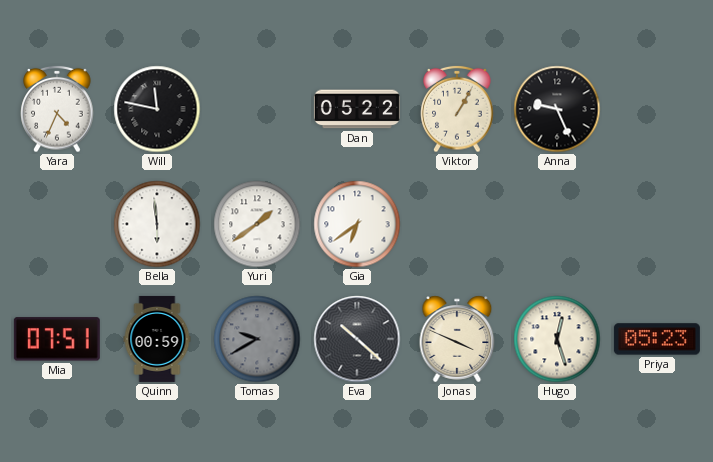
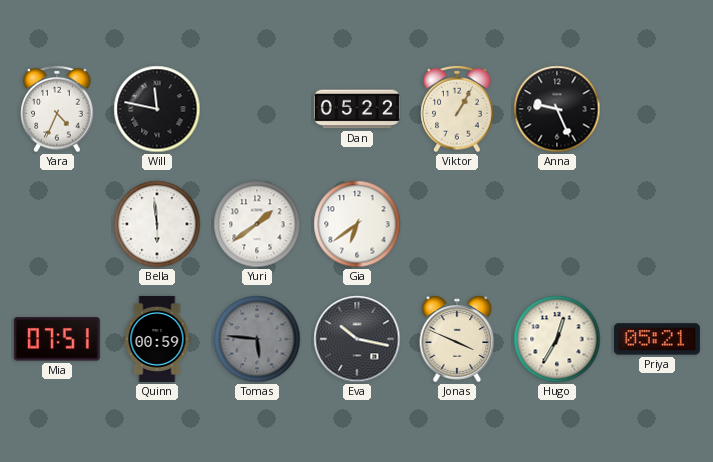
Tomas: 9:40 -> 5:46 (257, 339)
Eva: 10:22 -> 10:17 (357, 339)
Hugo: 12:27 -> 12:35 (557, 339)
Priya: 05:23 -> 05:21 (657, 339)
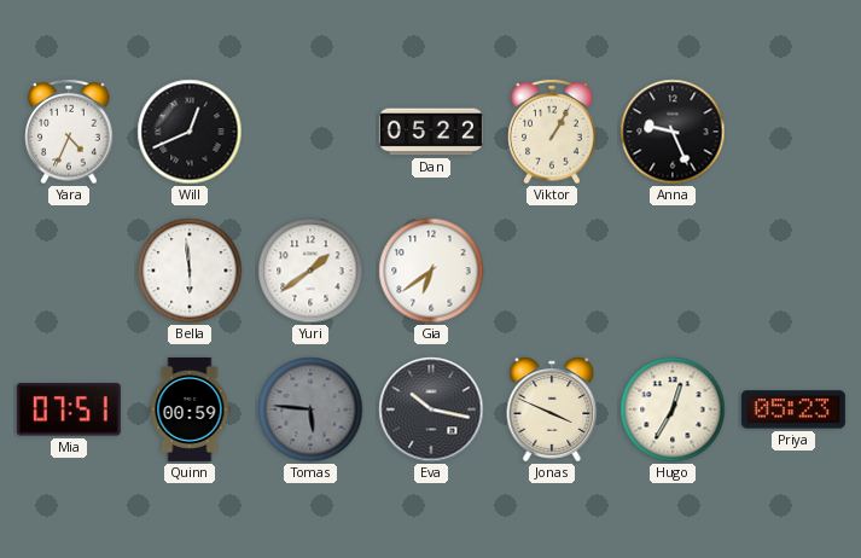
Will: 11:47 -> 12:41 (190, 132)
Priya: 05:21 -> 05:23 (793, 409)
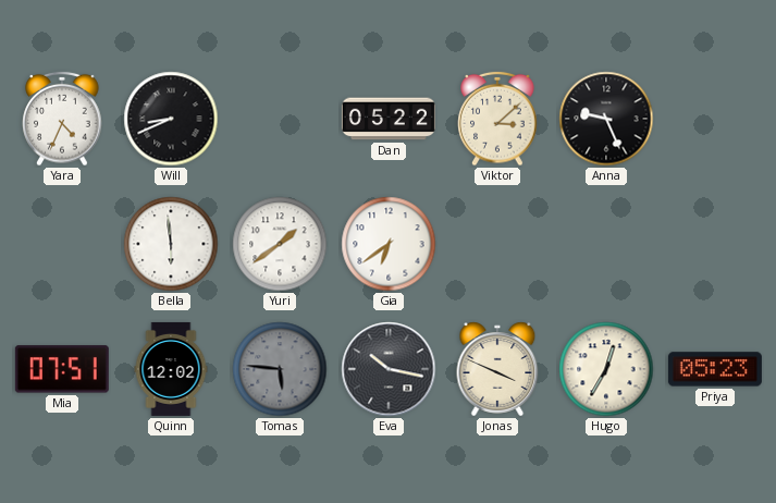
Will: 12:41 -> 8:41 (171, 119)
Viktor: 1:05 -> 3:08 (497, 119)
Quinn: 00:59 -> 12:02 (171, 369)
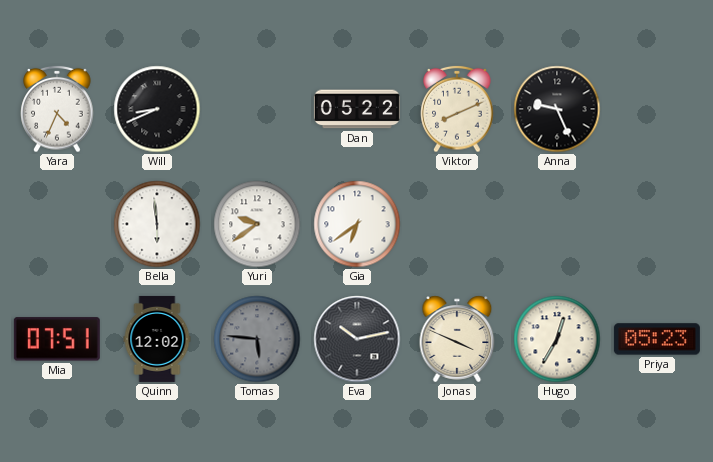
Viktor: 3:08 -> 8:11 (457, 109)
Yuri: 1:39 -> 9:39 (257, 224)
Eva: 10:17 -> 10:13 (357, 339)
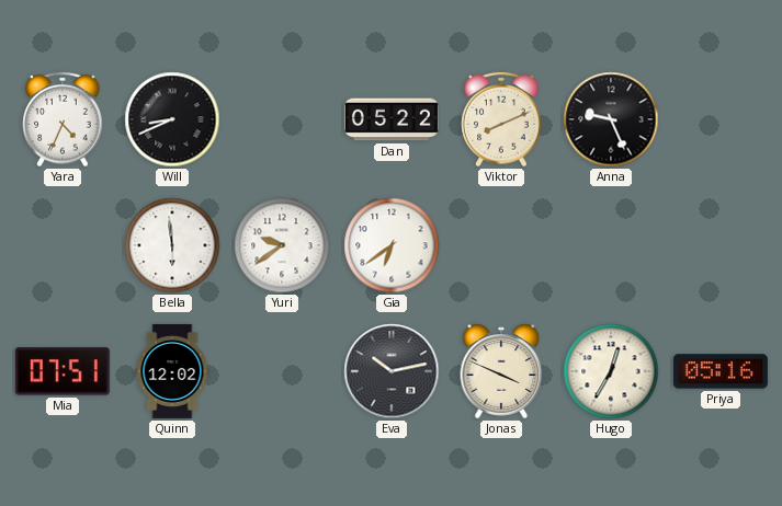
Tomas: 5:46 -> none (257, 339)
Priya: 05:23 -> 05:16 (721, 371)
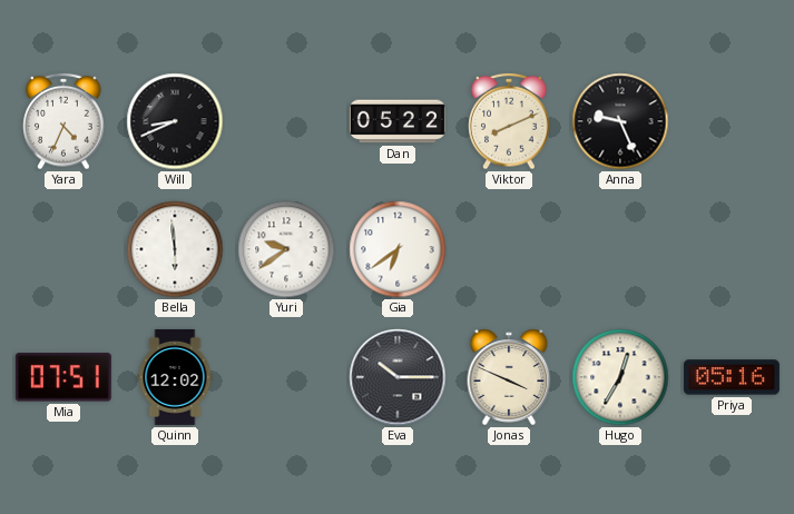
Eva: 10:13 -> 10:15 (398, 377)
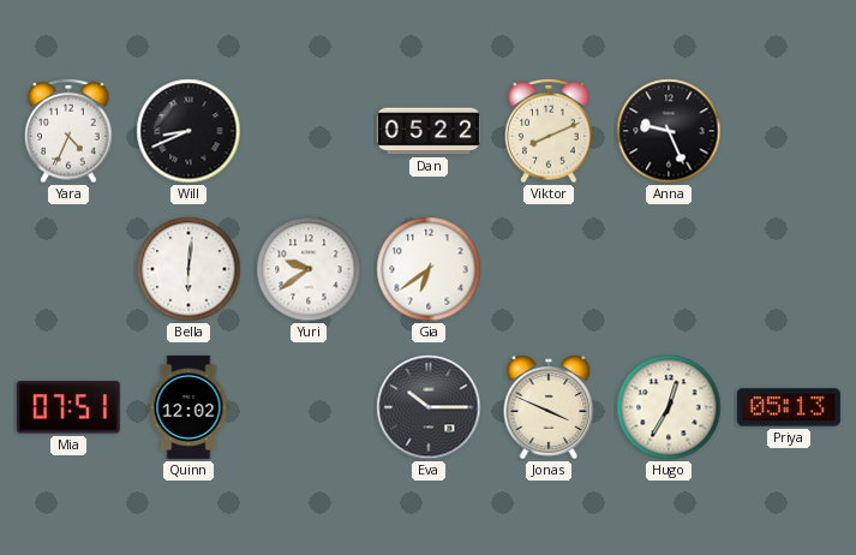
Bella: 5:59 -> 6:01 (188, 269)
Priya: 05:16 -> 05:13 (789, 407)
